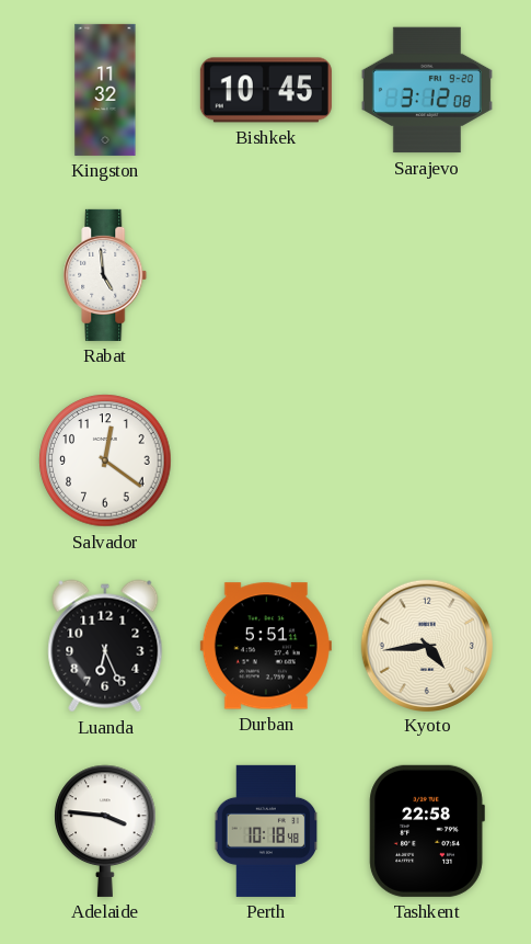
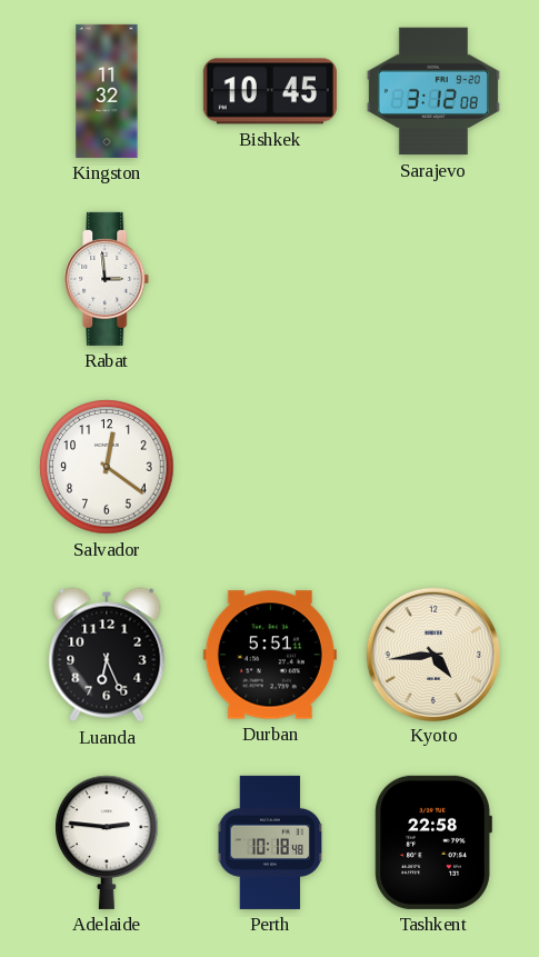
Rabat: 4:59 -> 2:59 (107, 279)
Adelaide: 3:46 -> 2:46 (107, 843)
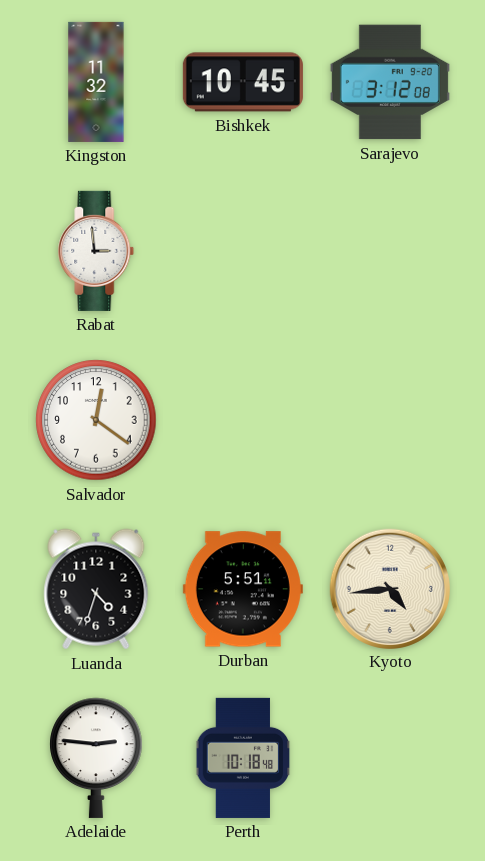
Luanda: 6:26 -> 4:33 (96, 589)
Tashkent: 22:58 -> none (433, 843)
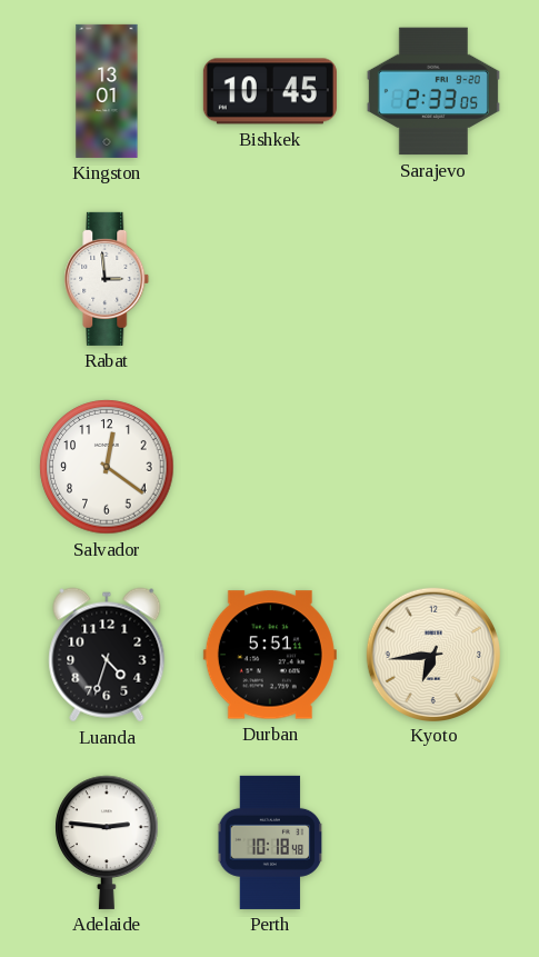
Kingston: 11:32 -> 13:01 (107, 91)
Sarajevo: 3:12 -> 2:33 (433, 91)
Kyoto: 4:44 -> 6:44 (432, 654)
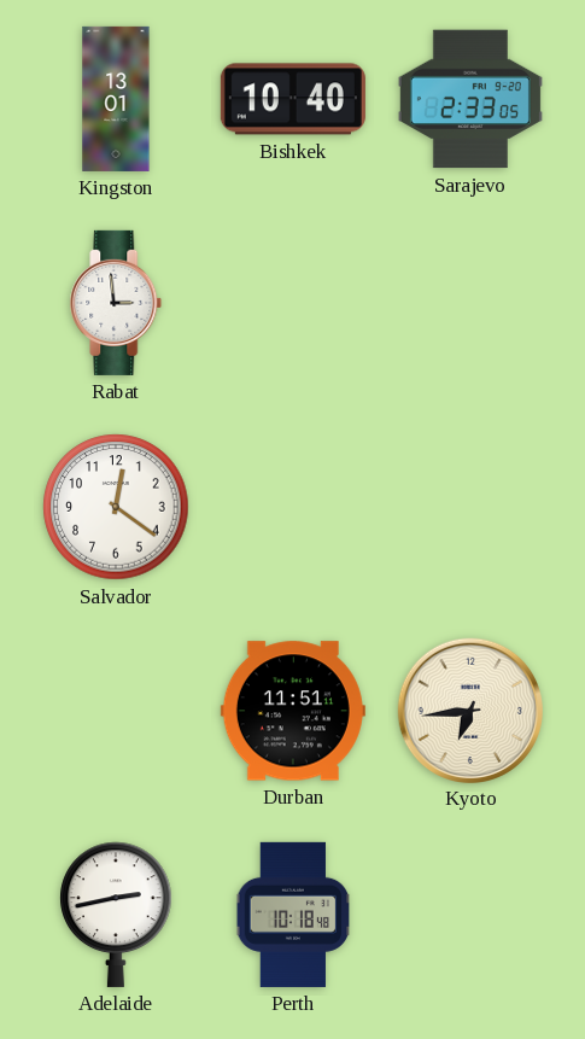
Bishkek: 10:45 -> 10:40 (293, 99)
Luanda: 4:33 -> none (107, 655)
Durban: 5:51 -> 11:51 (293, 711)
Adelaide: 2:46 -> 2:43 (116, 915)
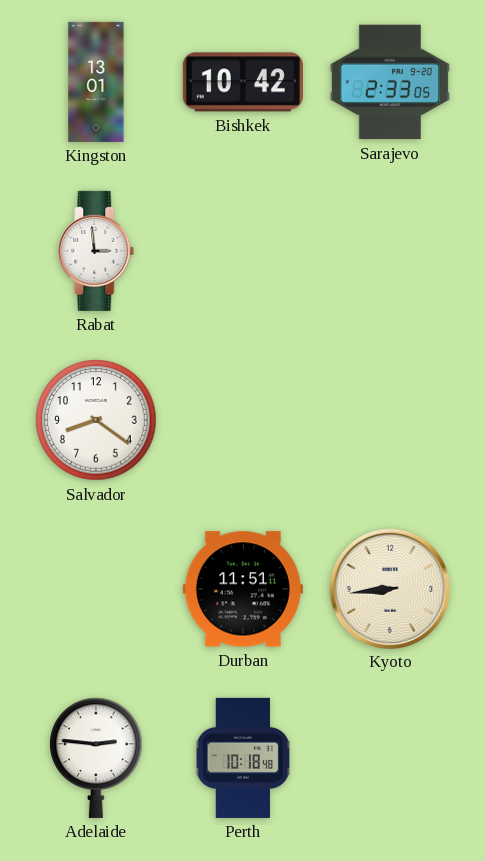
Bishkek: 10:40 -> 10:42 (243, 82)
Salvador: 12:21 -> 8:21 (96, 420)
Kyoto: 6:44 -> 8:44 (389, 588)
Adelaide: 2:43 -> 2:46 (96, 758)
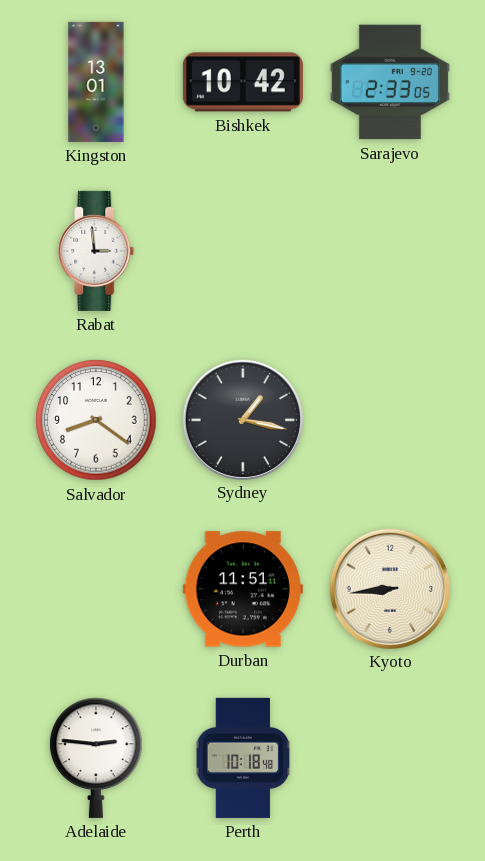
Sydney: none -> 1:17 (242, 419)
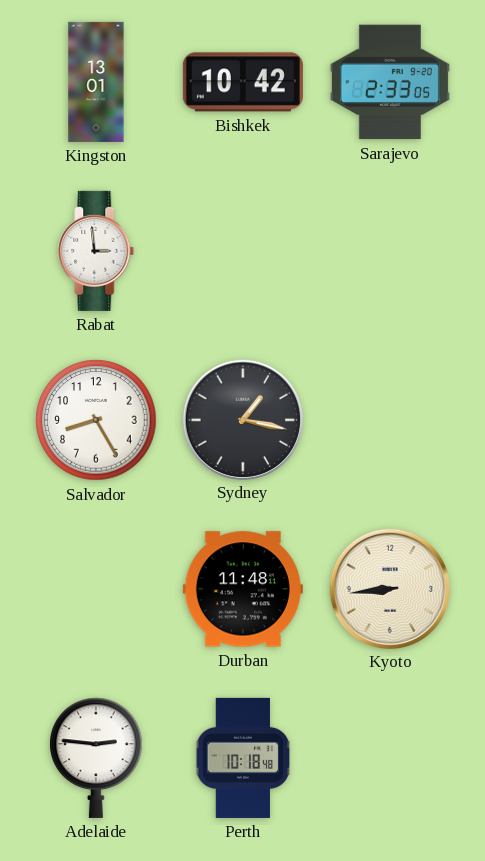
Salvador: 8:21 -> 8:25 (96, 420)
Durban: 11:51 -> 11:48 (243, 589)
